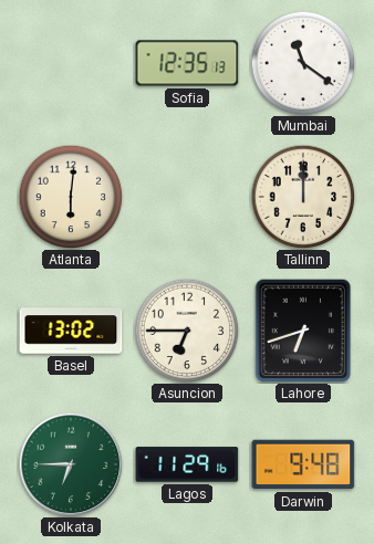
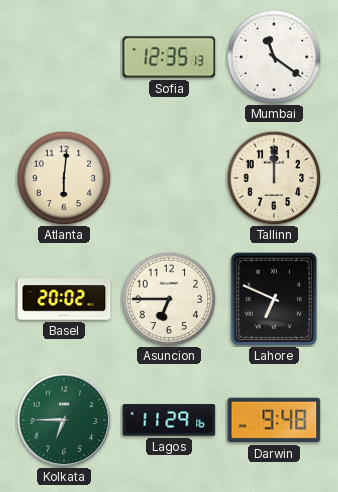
Basel: 13:02 -> 20:02 (64, 299)
Lahore: 6:42 -> 6:49 (274, 299)
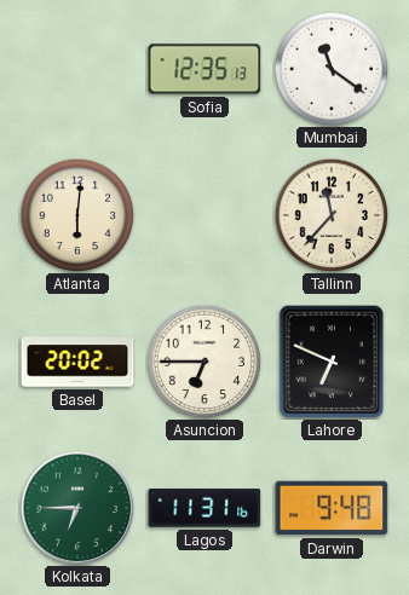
Tallinn: 12:00 -> 11:37 (332, 215)
Lagos: 11:29 -> 11:31 (204, 508)
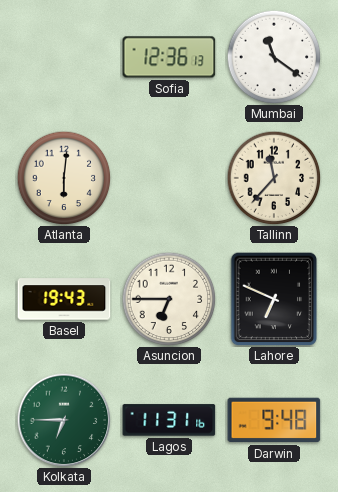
Sofia: 12:35 -> 12:36 (169, 57)
Basel: 20:02 -> 19:43 (64, 299)
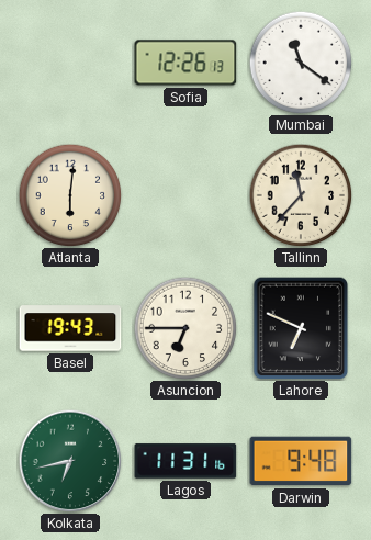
Sofia: 12:36 -> 12:26 (185, 63)
Kolkata: 6:45 -> 6:43 (70, 461)
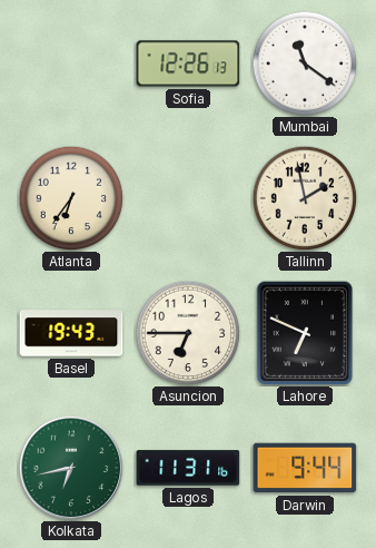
Atlanta: 6:01 -> 6:36 (71, 198)
Tallinn: 11:37 -> 1:58 (305, 198)
Darwin: 9:48 -> 9:44 (305, 468)
